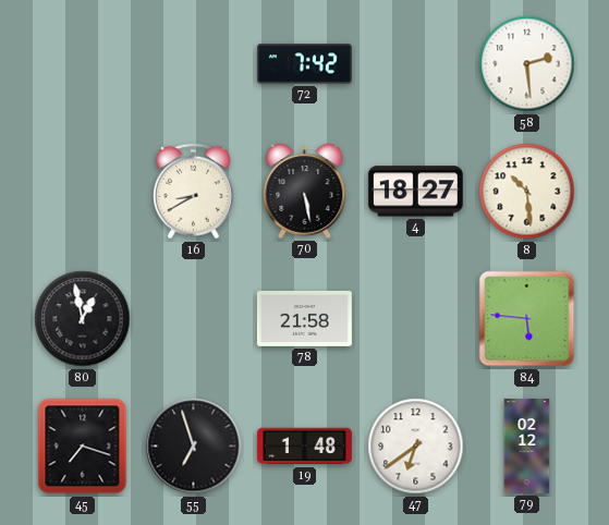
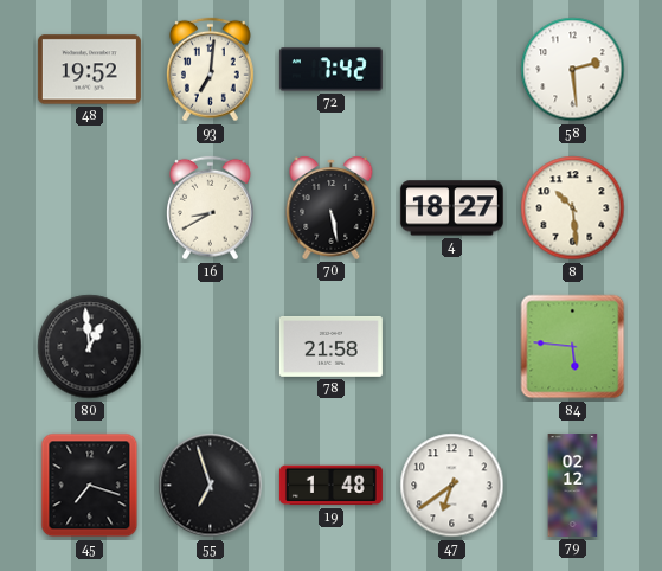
48: none -> 19:52 (89, 70)
93: none -> 7:01 (211, 70)
80: 12:58 -> 12:59 (90, 347)
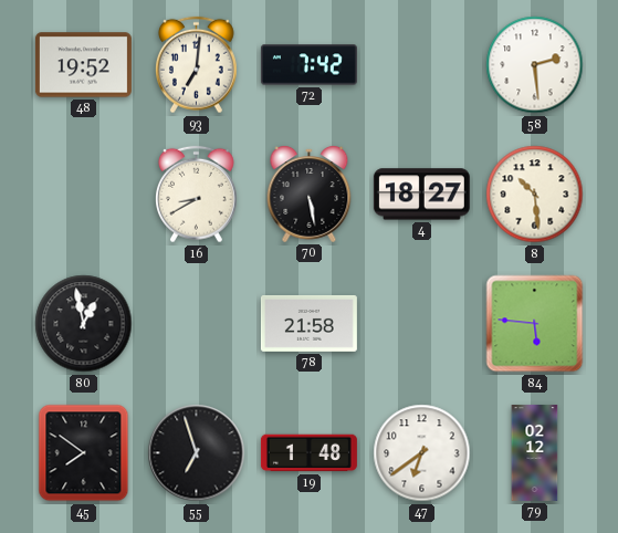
80: 12:59 -> 12:58 (84, 324)
45: 7:18 -> 7:51 (84, 453)
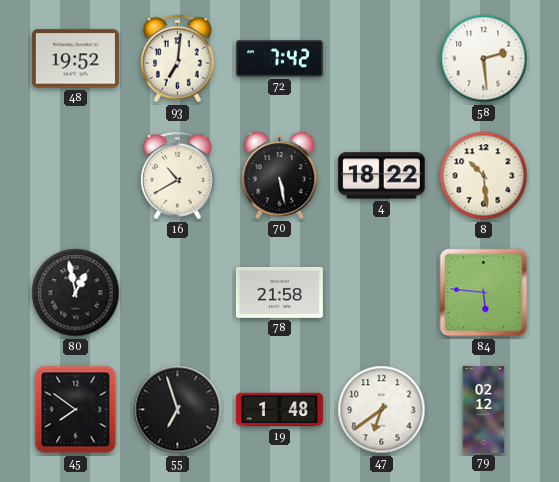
16: 8:40 -> 10:40 (178, 176)
4: 18:27 -> 18:22 (381, 176)
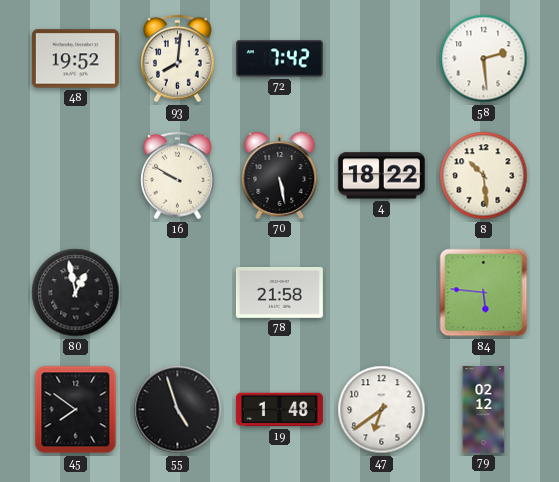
93: 7:01 -> 8:01 (178, 59)
16: 10:40 -> 9:50 (178, 176)
55: 6:57 -> 4:57 (178, 410)
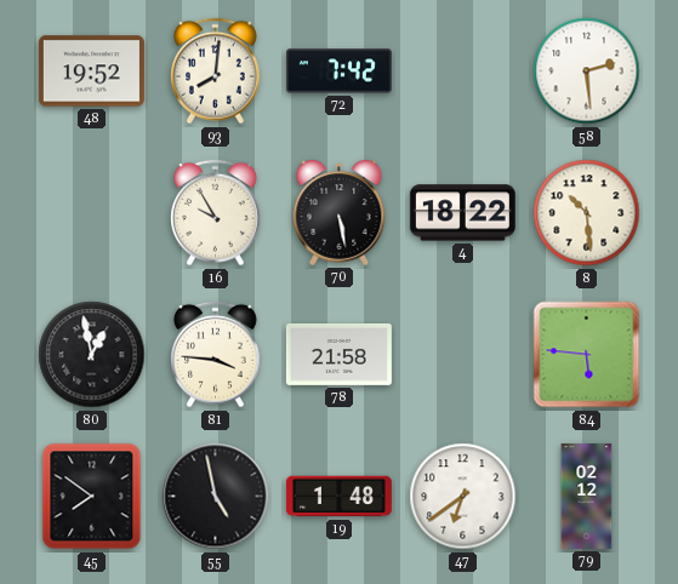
16: 9:50 -> 9:55 (216, 213)
81: none -> 3:46 (216, 355)
55: 4:57 -> 4:58 (216, 497)
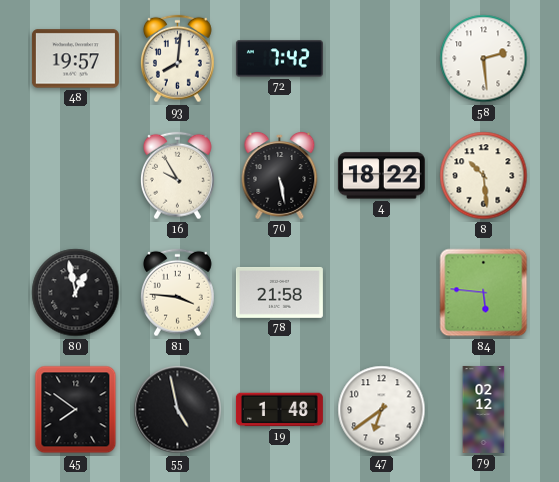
48: 19:52 -> 19:57 (75, 59)
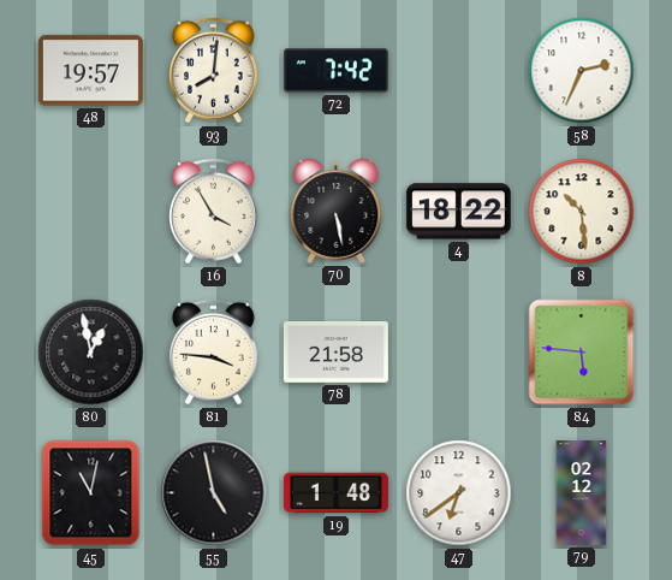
58: 2:29 -> 2:34 (582, 71)
16: 9:55 -> 3:55 (214, 212)
45: 7:51 -> 11:02 (91, 493)
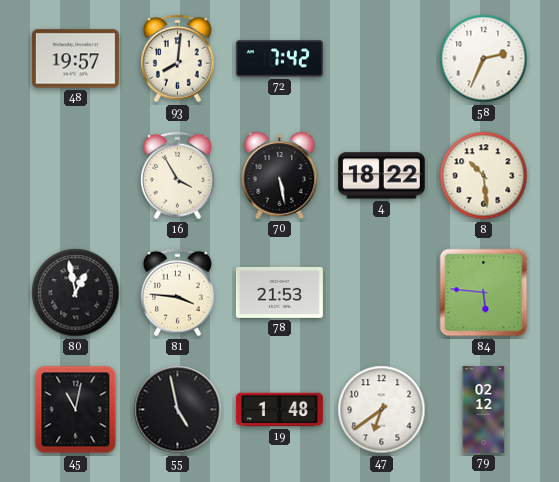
78: 21:58 -> 21:53 (279, 292)
